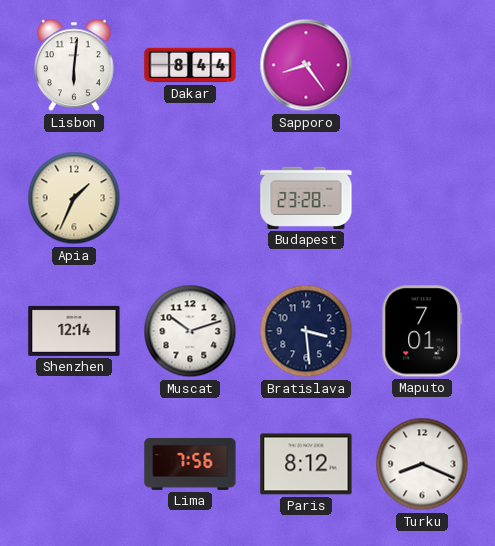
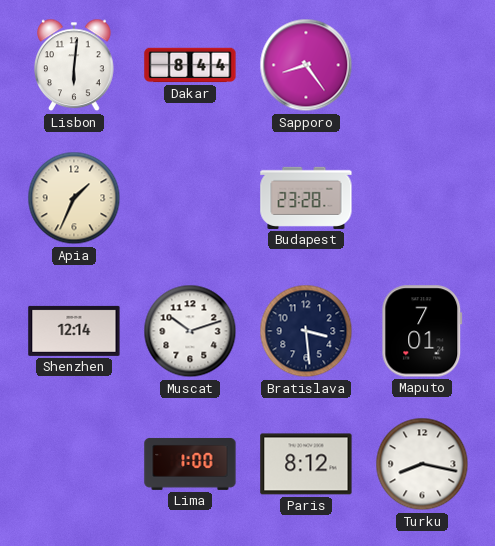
Lima: 7:56 -> 1:00 (190, 464)
Turku: 8:19 -> 8:17 (422, 464)
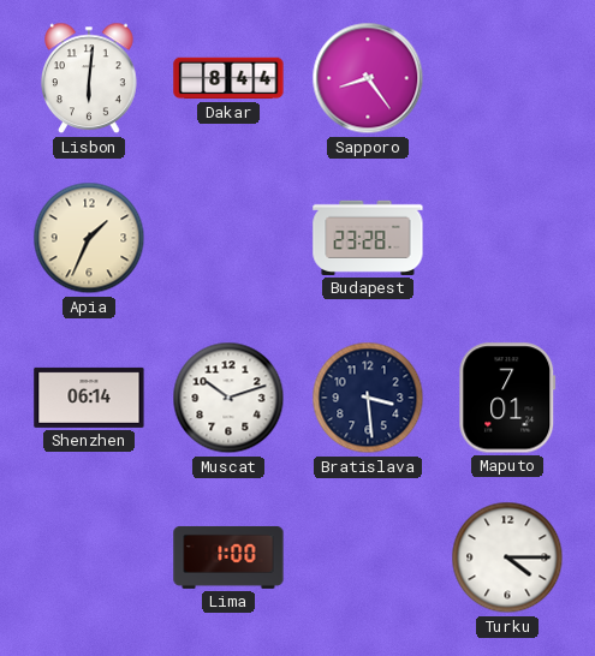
Shenzhen: 12:14 -> 06:14 (89, 398)
Paris: 8:12 -> none (306, 464)
Turku: 8:17 -> 4:15 (507, 557)
